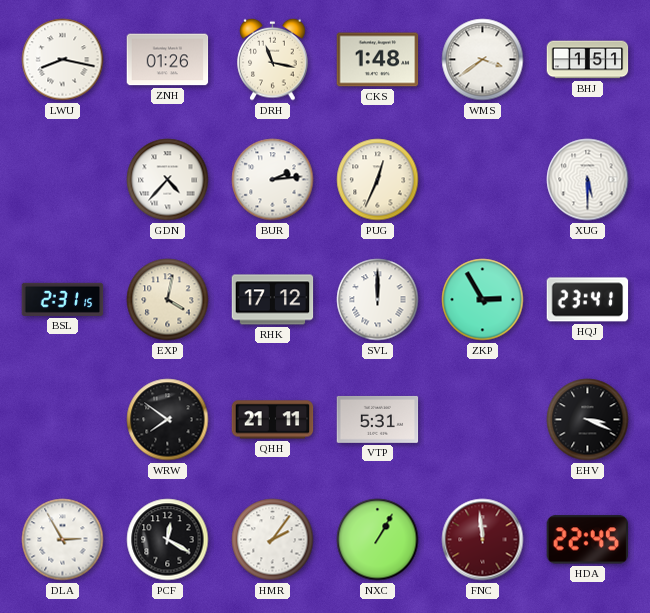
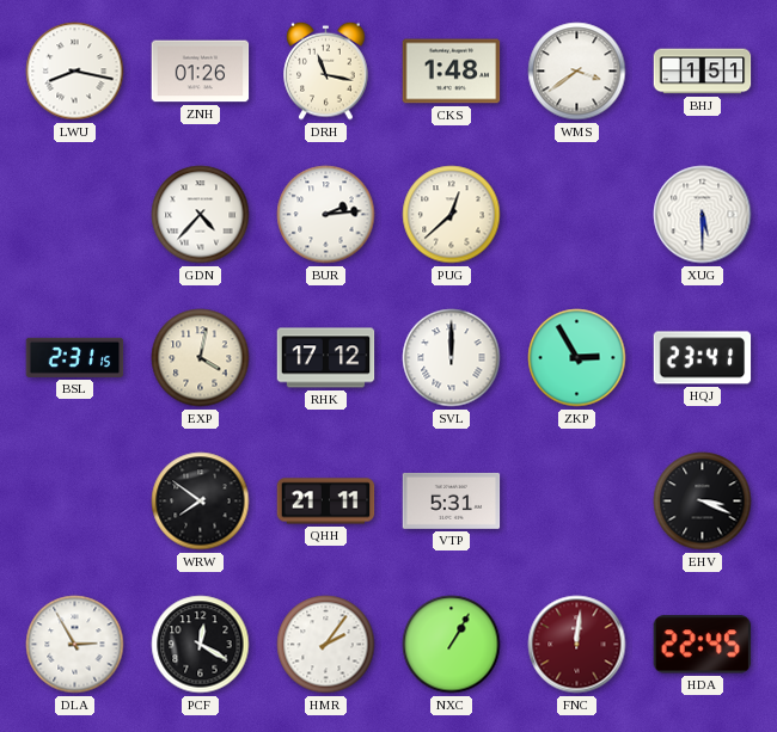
PUG: 12:34 -> 12:38 (452, 215)
FNC: 11:59 -> 12:01 (577, 645)
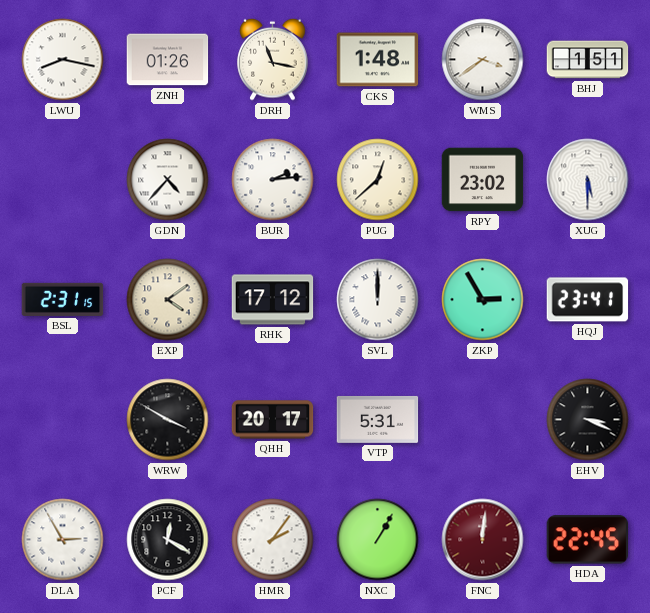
RPY: none -> 23:02 (483, 180)
EXP: 4:02 -> 4:09 (168, 300)
WRW: 7:51 -> 3:50 (168, 420)
QHH: 21:11 -> 20:17 (273, 420)
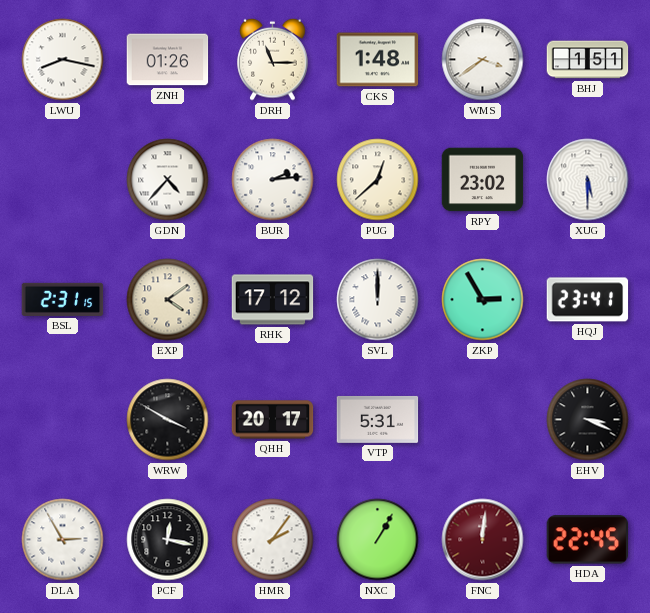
DRH: 11:17 -> 11:15 (273, 59)
PCF: 12:20 -> 12:17 (168, 540)
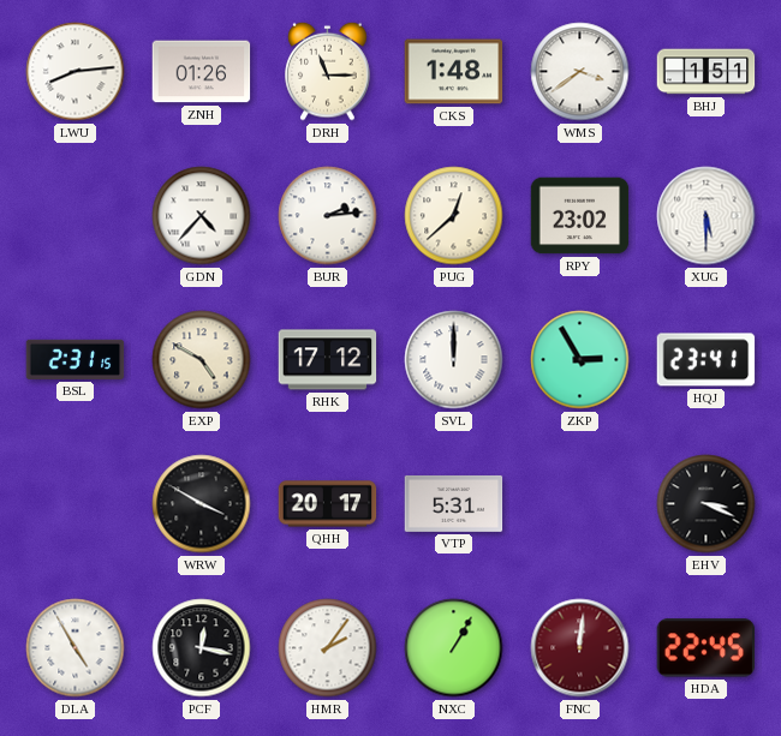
LWU: 8:17 -> 8:14 (76, 72)
EXP: 4:09 -> 4:50 (202, 360)
DLA: 2:55 -> 4:55 (76, 648)
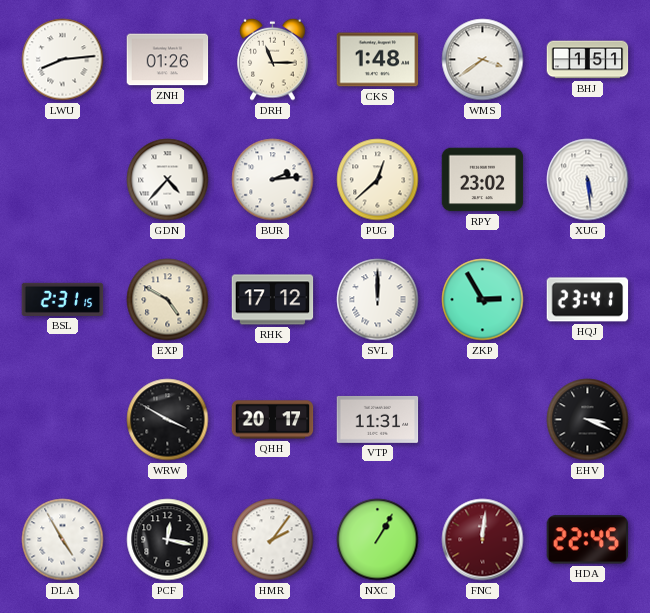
XUG: 5:30 -> 5:29 (588, 180)
VTP: 5:31 -> 11:31 (378, 419)
